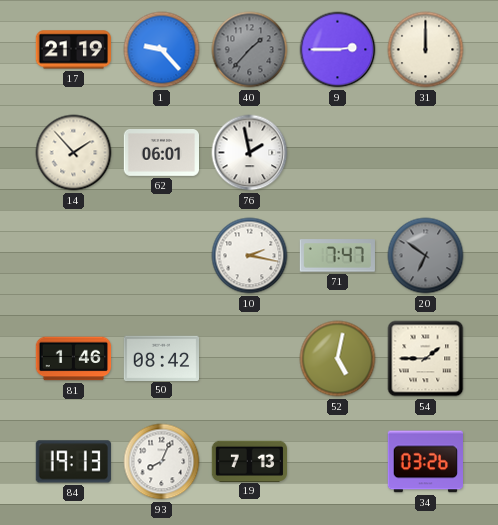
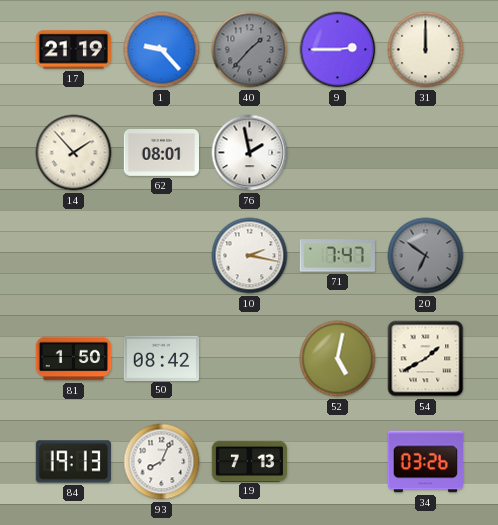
62: 06:01 -> 08:01 (161, 153)
81: 1:46 -> 1:50 (74, 359)
54: 1:45 -> 1:40 (426, 359)
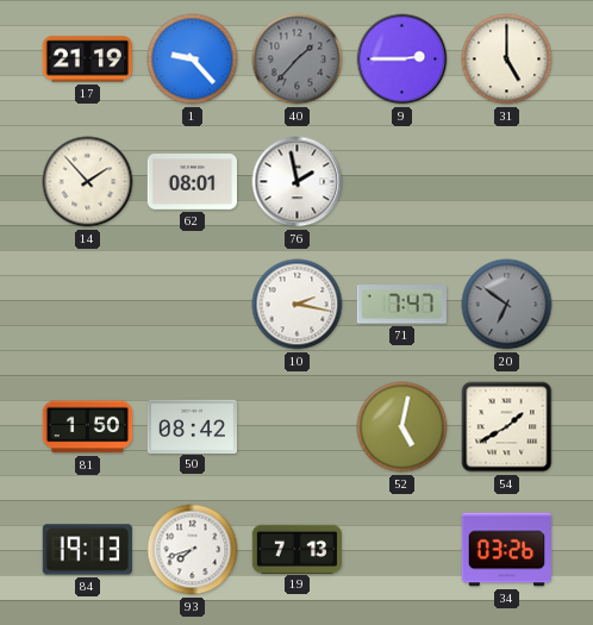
31: 12:00 -> 5:00 (507, 60)
93: 8:04 -> 7:42 (193, 550)
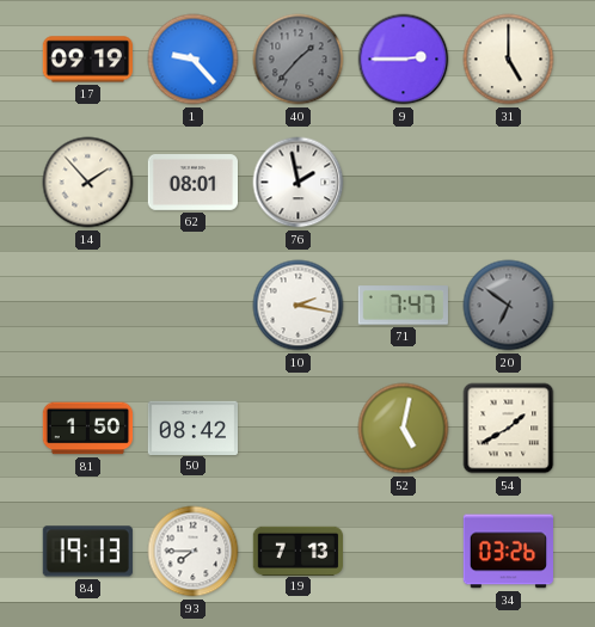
17: 21:19 -> 09:19 (87, 60)
93: 7:42 -> 7:45 (194, 552)
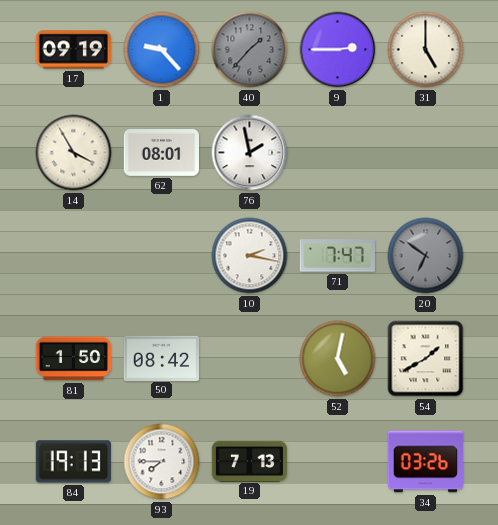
14: 1:53 -> 3:55 (74, 153)
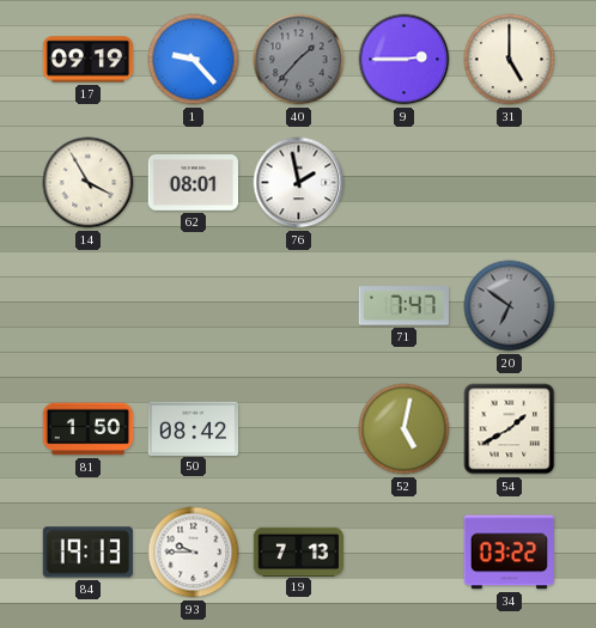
10: 2:17 -> none (250, 256)
93: 7:45 -> 9:45 (194, 553)
34: 03:26 -> 03:22 (509, 553)
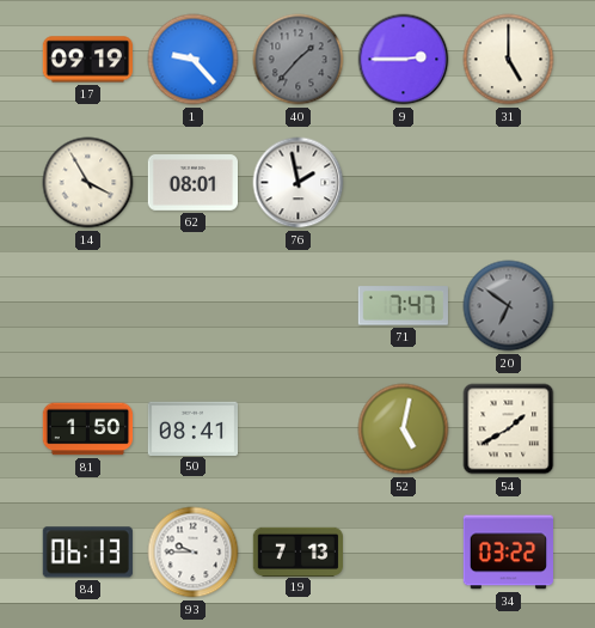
50: 08:42 -> 08:41 (194, 428)
84: 19:13 -> 06:13 (87, 553)
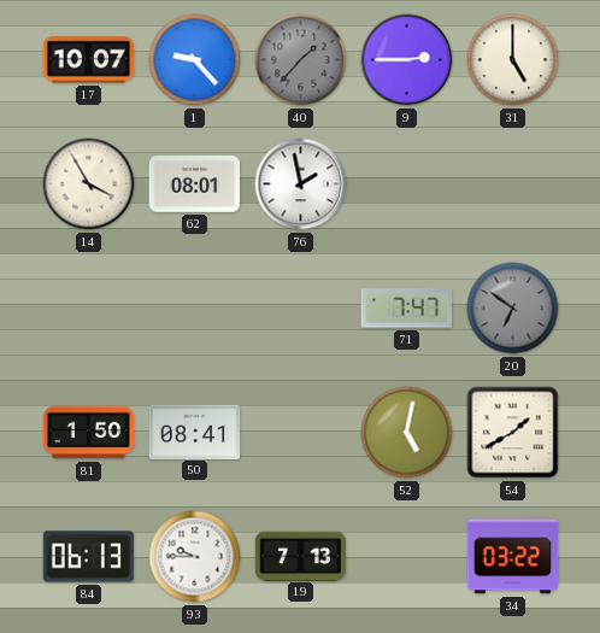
17: 09:19 -> 10:07 (88, 60)
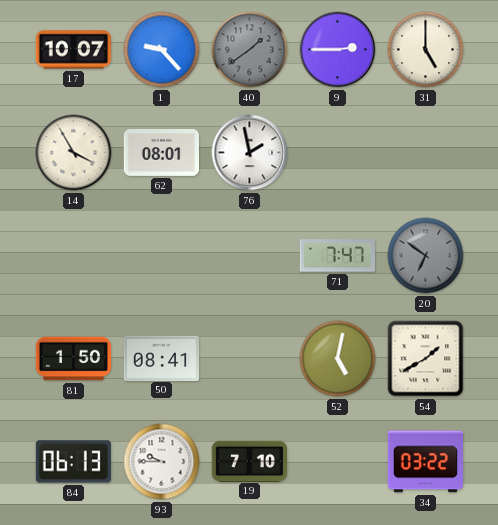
40: 1:37 -> 1:39 (250, 50)
19: 7:13 -> 7:10 (249, 461)
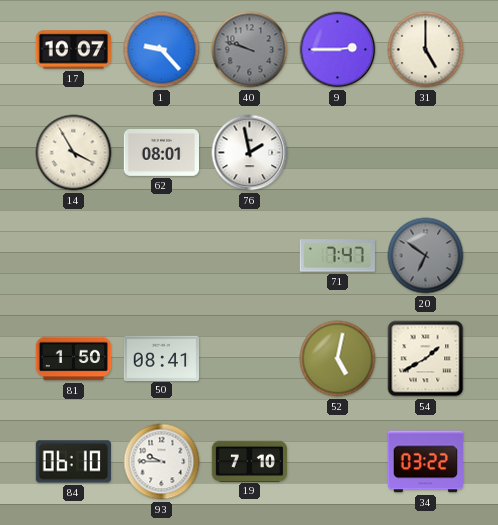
40: 1:39 -> 9:48 (250, 50)
84: 06:13 -> 06:10 (73, 462)
